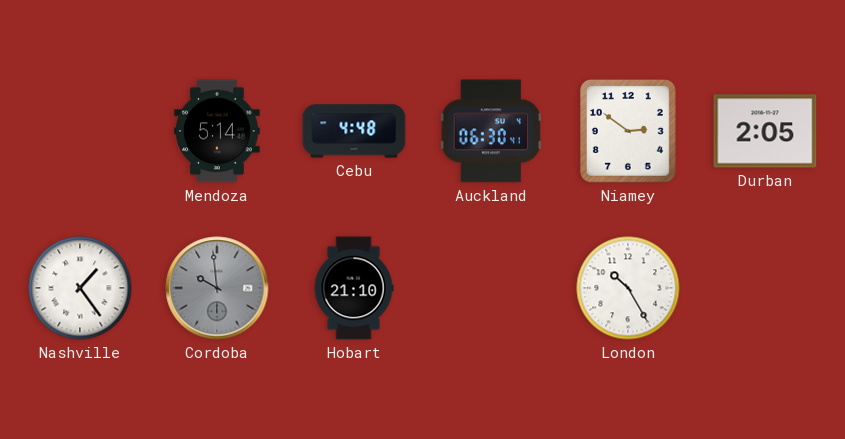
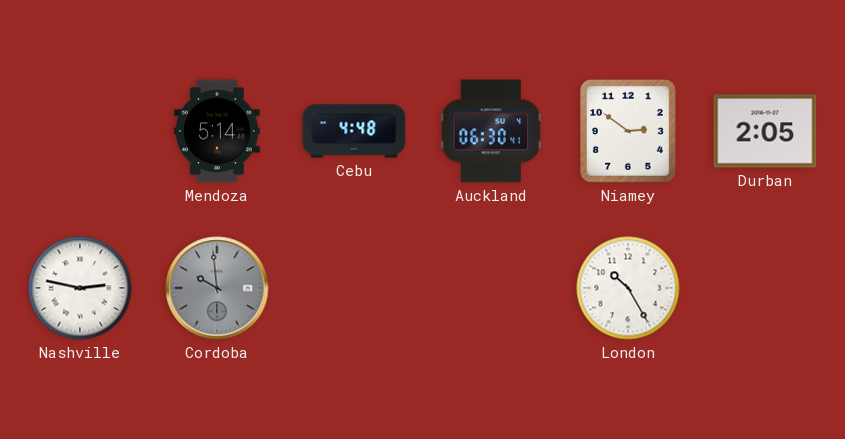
Nashville: 1:24 -> 2:47 (80, 288)
Hobart: 21:10 -> none (354, 288)
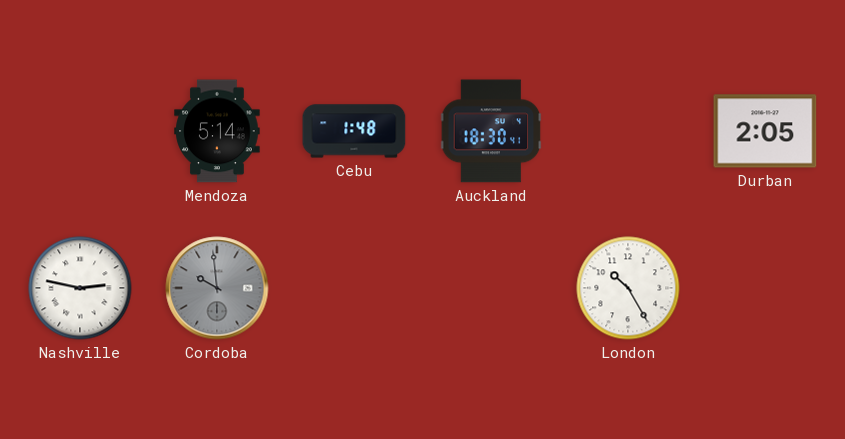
Cebu: 4:48 -> 1:48 (354, 131)
Auckland: 06:30 -> 18:30 (491, 131)
Niamey: 2:51 -> none (628, 131)
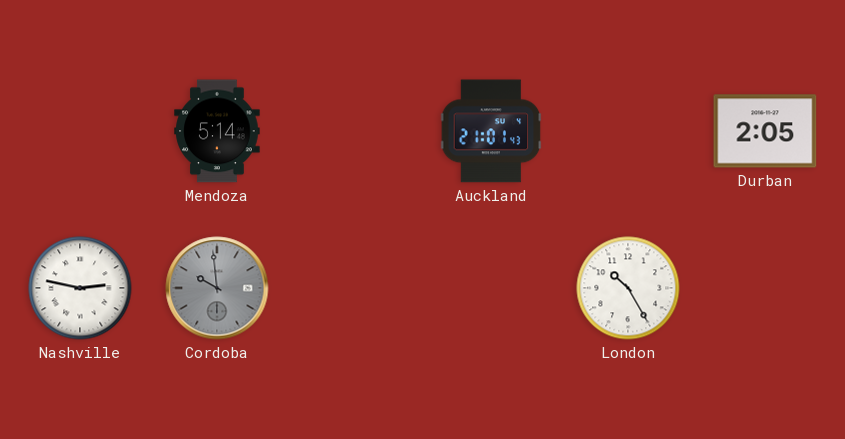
Cebu: 1:48 -> none (354, 131)
Auckland: 18:30 -> 21:01 (491, 131)
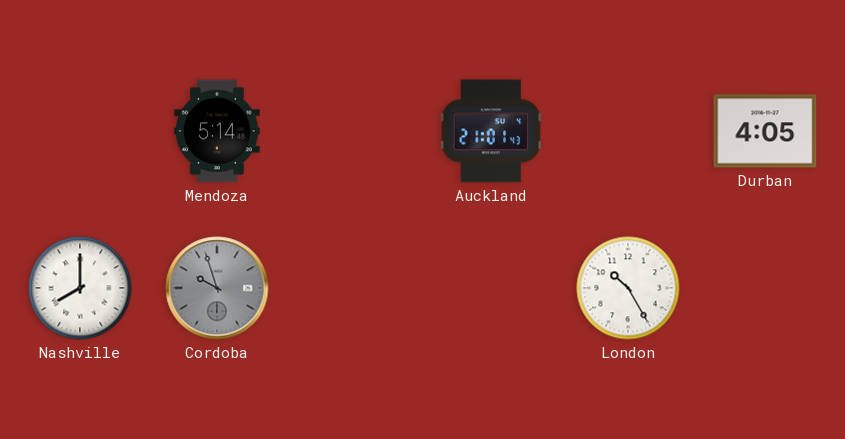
Durban: 2:05 -> 4:05 (765, 131)
Nashville: 2:47 -> 8:00 (80, 288)
Cordoba: 9:59 -> 9:57 (217, 288)
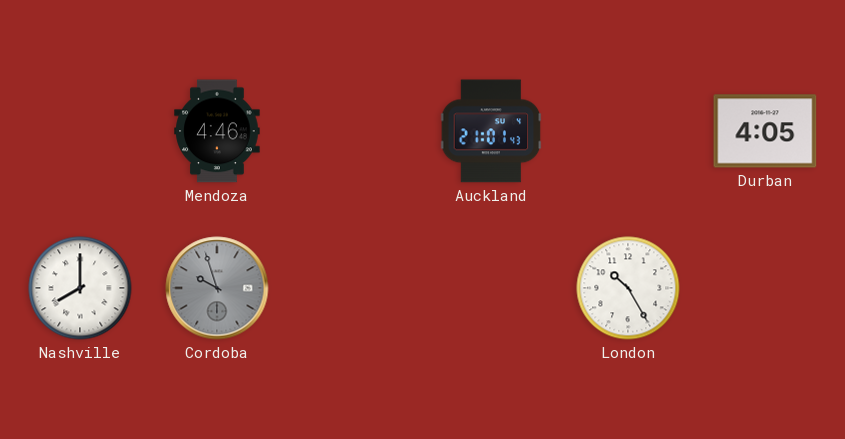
Mendoza: 5:14 -> 4:46 (217, 131)
